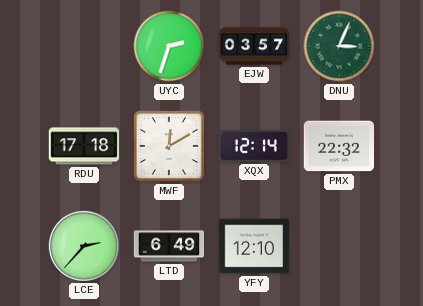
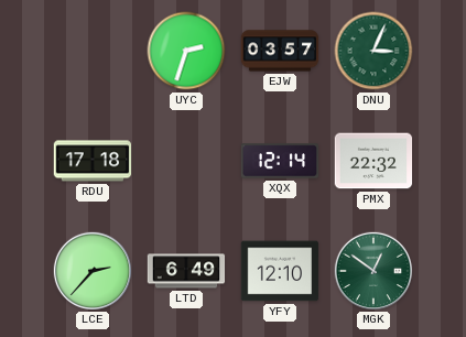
MWF: 12:10 -> none (169, 146)
MGK: none -> 12:51 (372, 270)
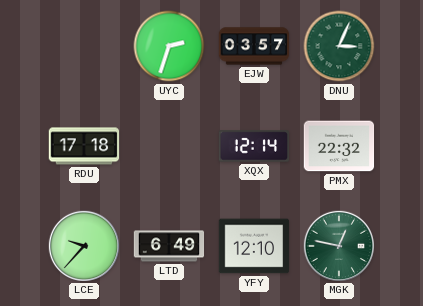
LCE: 2:37 -> 9:37 (83, 245)
MGK: 12:51 -> 12:47 (338, 245)
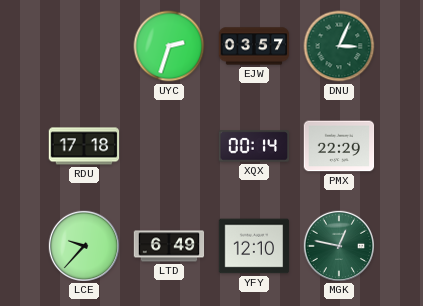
XQX: 12:14 -> 00:14 (254, 146)
PMX: 22:32 -> 22:29 (339, 146)
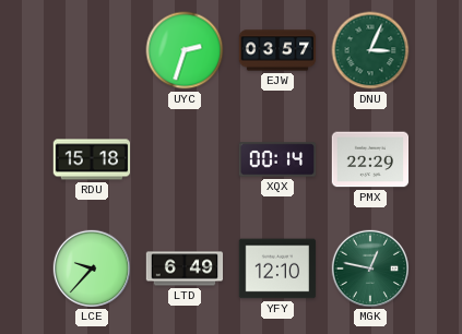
RDU: 17:18 -> 15:18 (92, 159)
